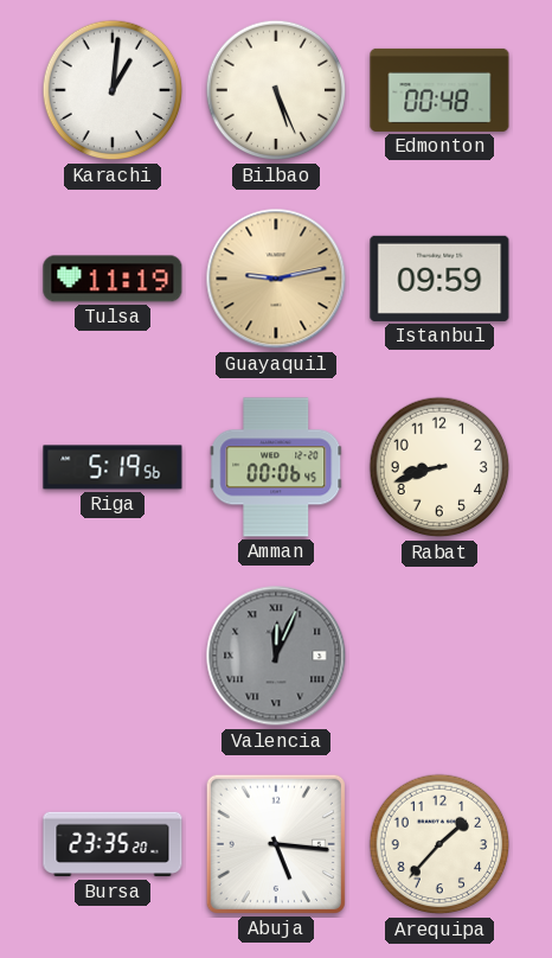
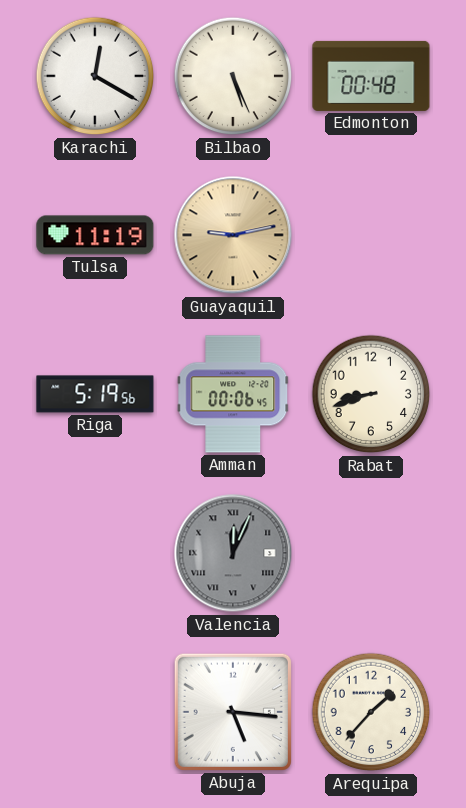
Karachi: 1:01 -> 12:20 (95, 76)
Istanbul: 09:59 -> none (439, 279)
Bursa: 23:35 -> none (113, 844)
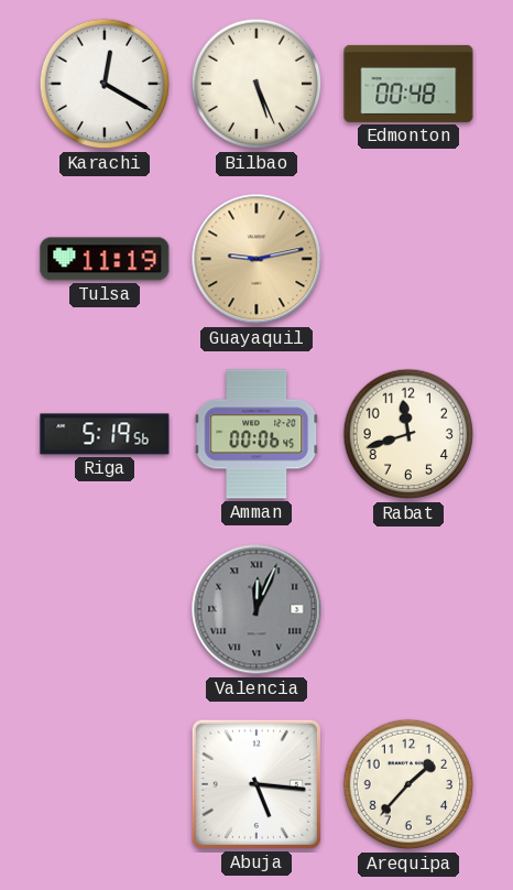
Rabat: 8:42 -> 11:42 (408, 434)
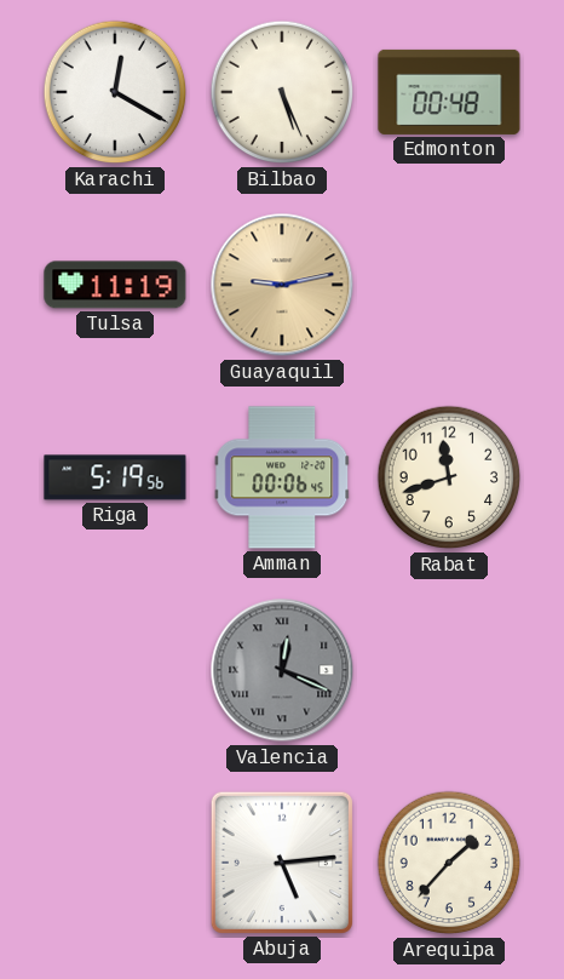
Valencia: 12:04 -> 12:19 (282, 670)
Abuja: 5:16 -> 5:14 (282, 863)
